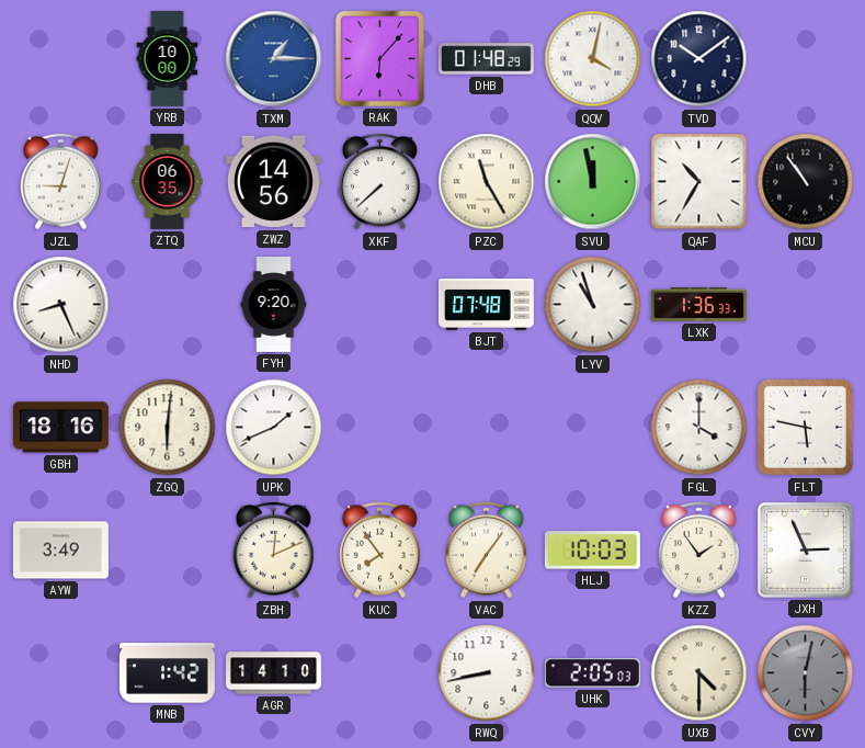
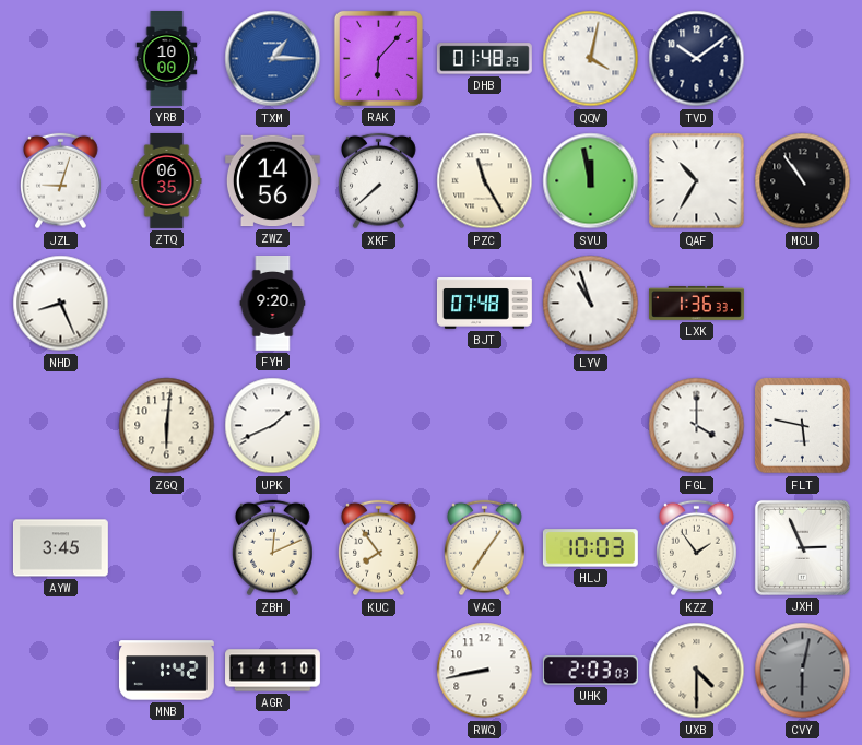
GBH: 18:16 -> none (60, 428)
AYW: 3:49 -> 3:45 (60, 548)
UHK: 2:05 -> 2:03 (590, 671)
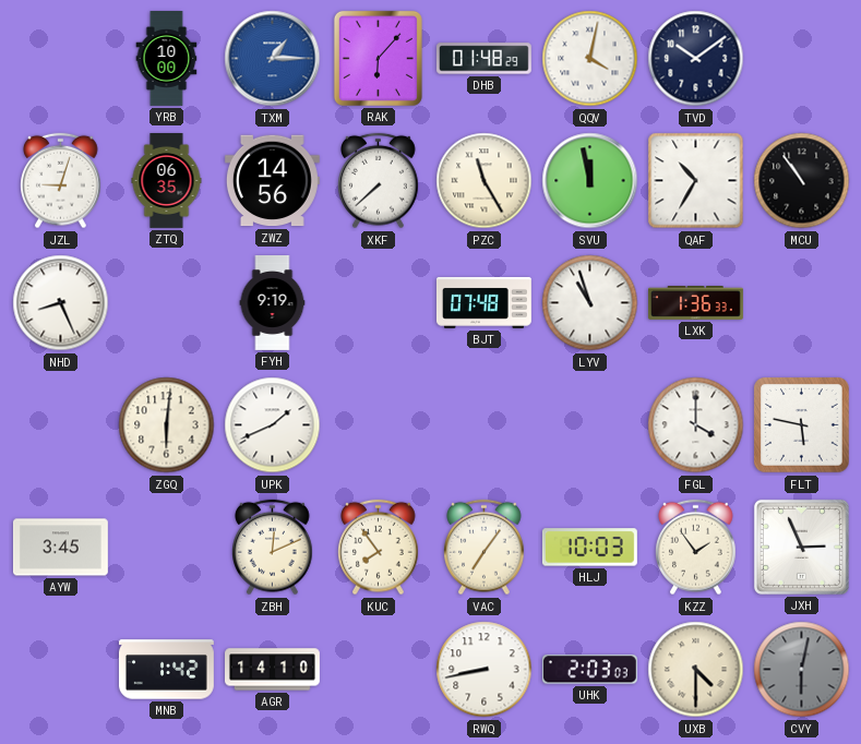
FYH: 9:20 -> 9:19 (273, 303)
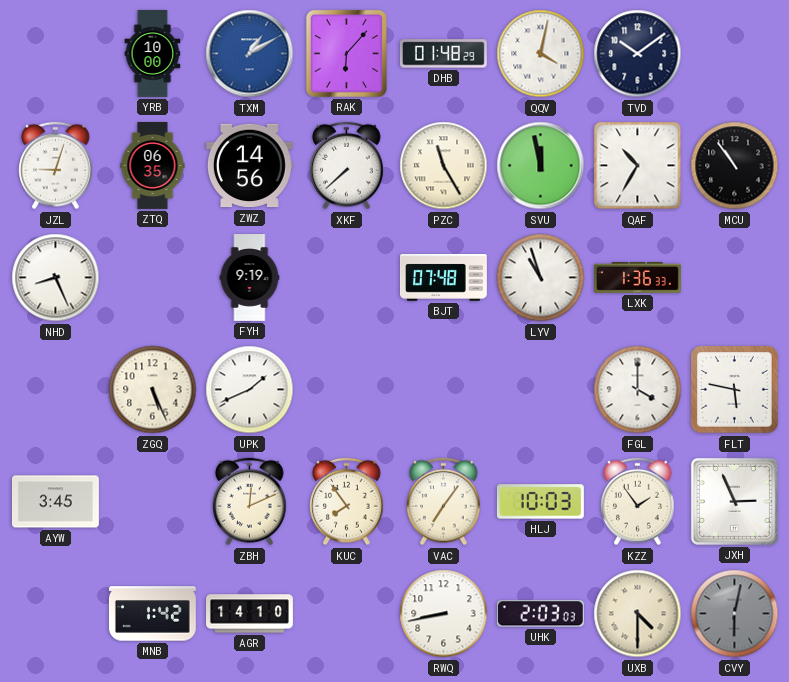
TXM: 1:15 -> 1:10 (250, 54)
ZGQ: 6:01 -> 5:26 (153, 390)
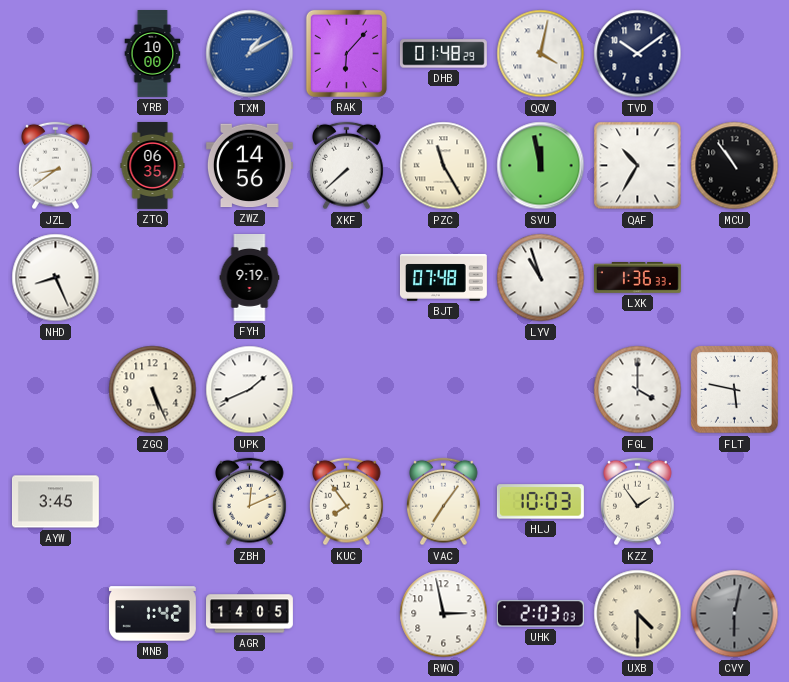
JZL: 9:03 -> 8:39 (56, 166)
JXH: 2:56 -> none (734, 501)
AGR: 14:10 -> 14:05 (250, 614)
RWQ: 8:43 -> 2:58 (444, 614)
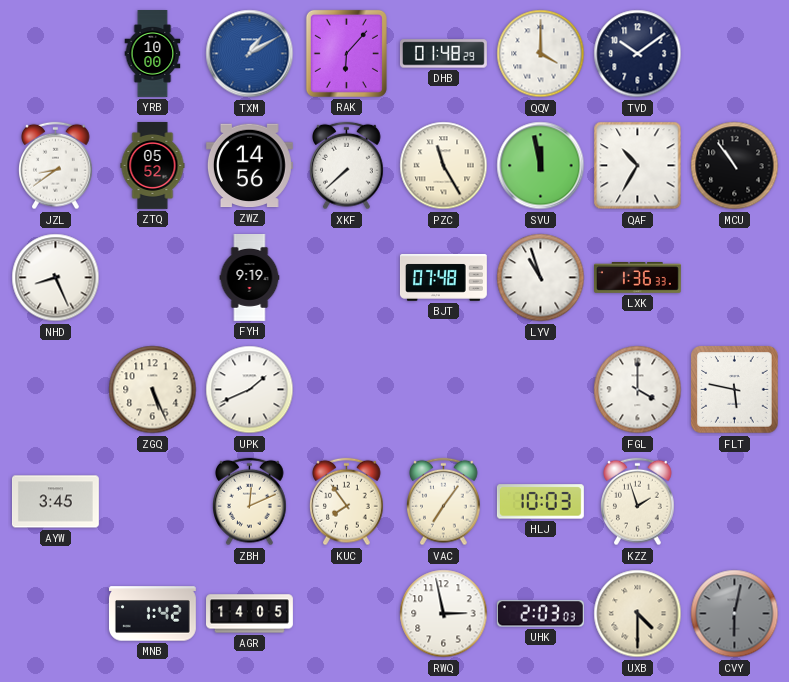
QQV: 4:02 -> 4:00 (541, 54)
ZTQ: 06:35 -> 05:52 (153, 166)
KZZ: 1:54 -> 1:57 (638, 502)
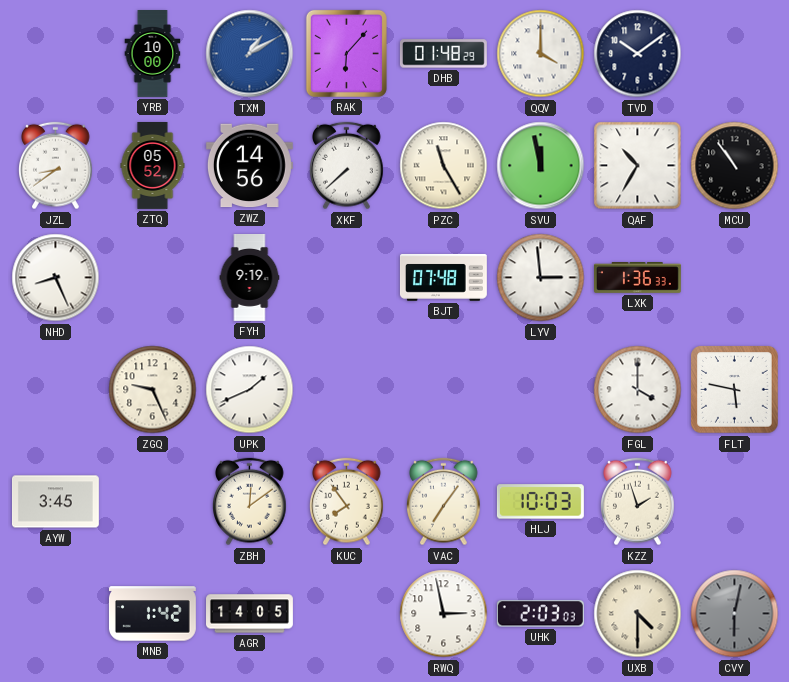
LYV: 10:57 -> 2:59 (541, 278)
ZGQ: 5:26 -> 9:26 (153, 390)
ZBH: 12:11 -> 12:09 (250, 502)
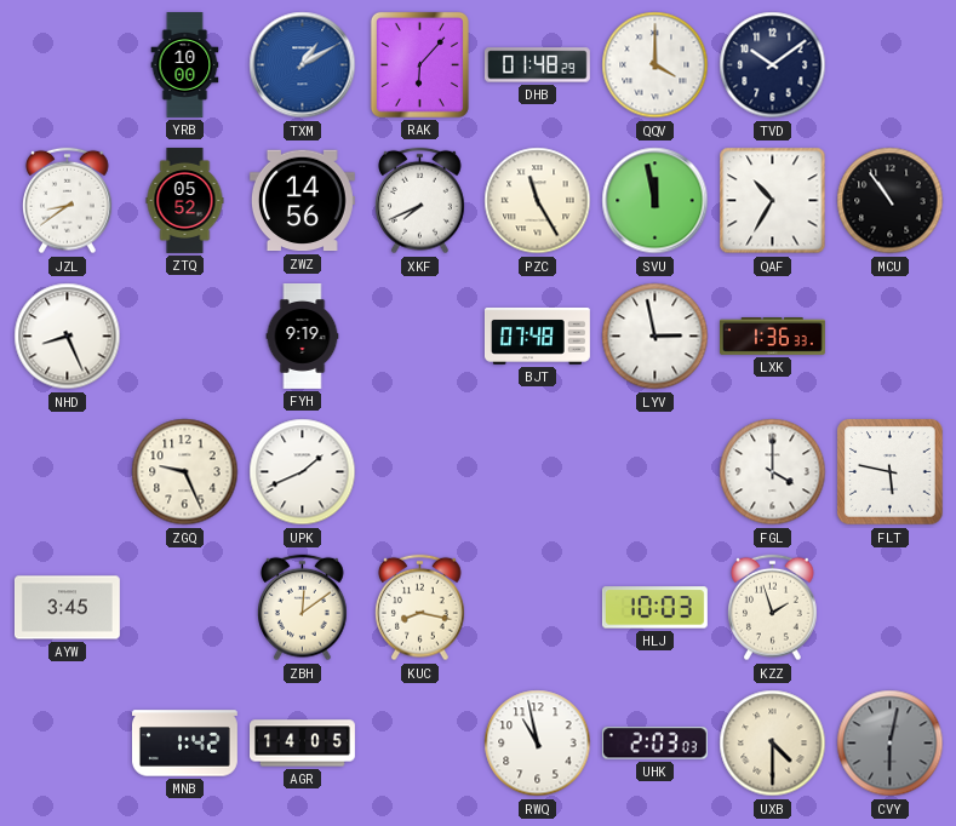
XKF: 7:38 -> 7:41 (420, 201)
LYV: 2:59 -> 2:58 (656, 337)
KUC: 7:54 -> 8:17 (420, 608)
VAC: 7:06 -> none (444, 502)
RWQ: 2:58 -> 10:58 (538, 744)
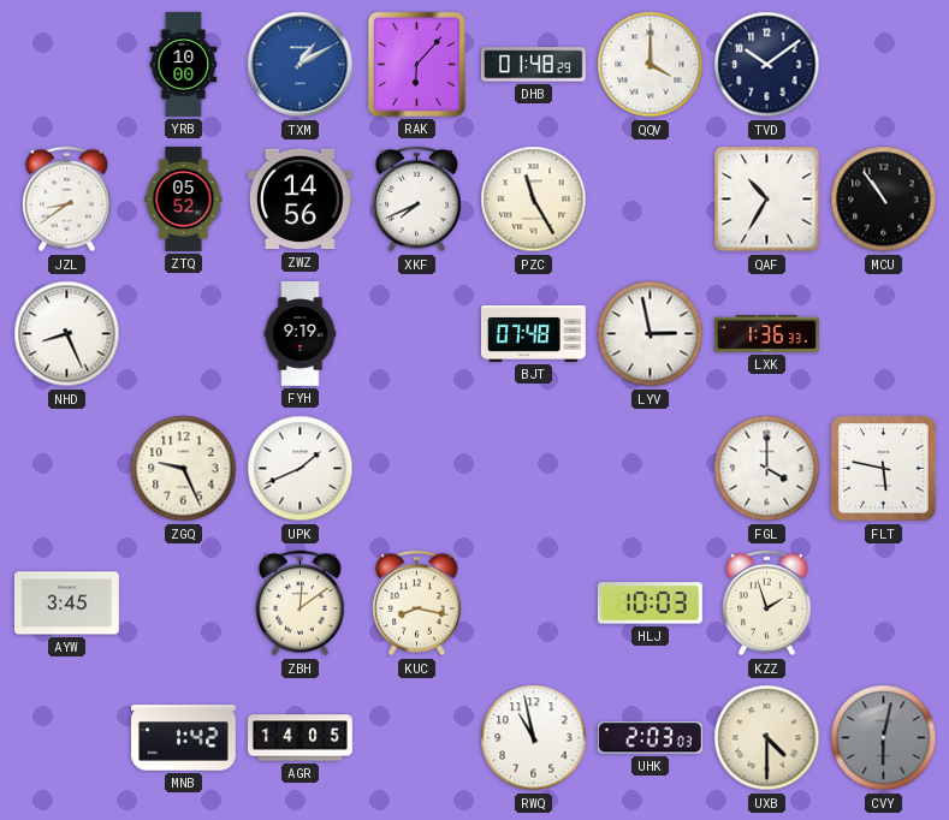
SVU: 11:58 -> none (656, 201)
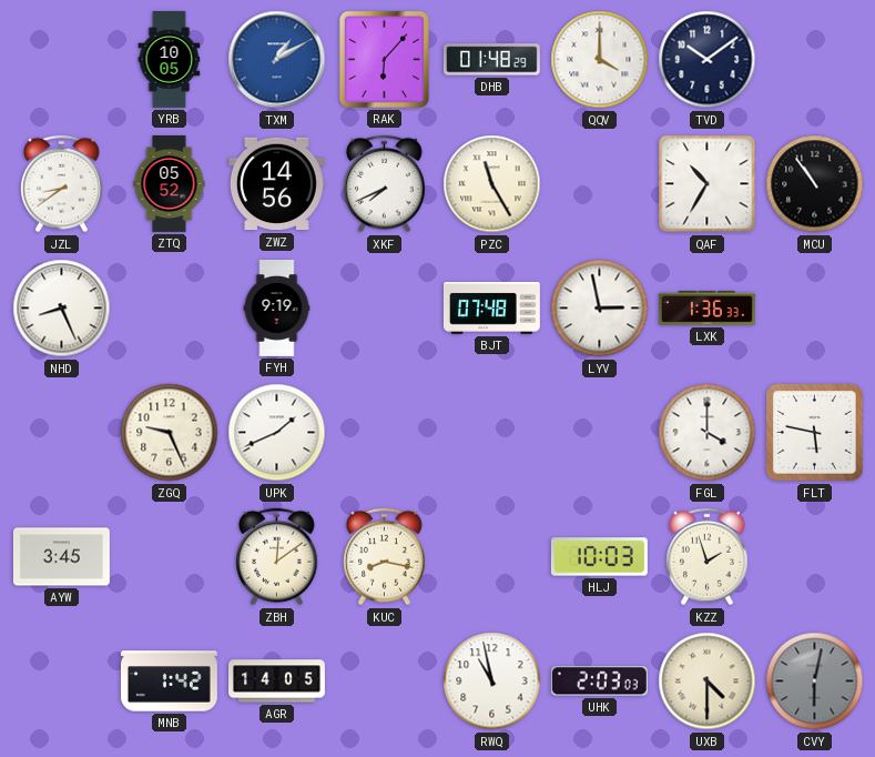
YRB: 10:00 -> 10:05 (170, 60)
